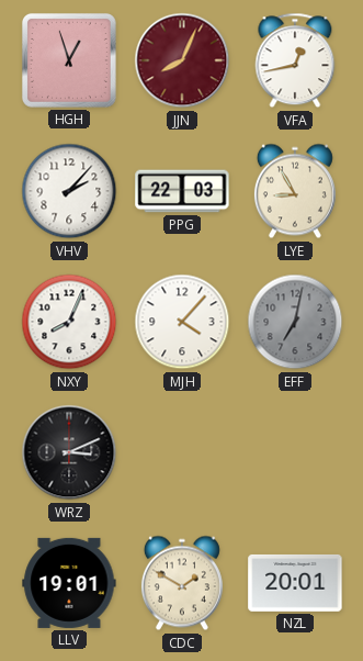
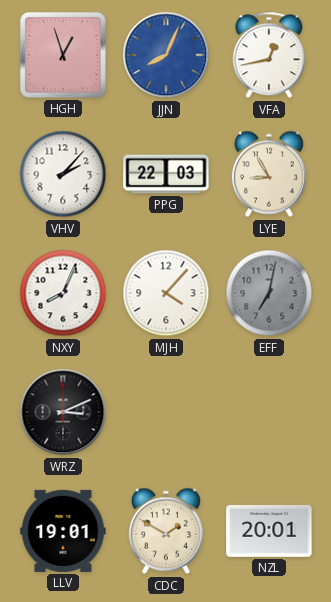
JJN dial: burgundy -> blue (166, 55)
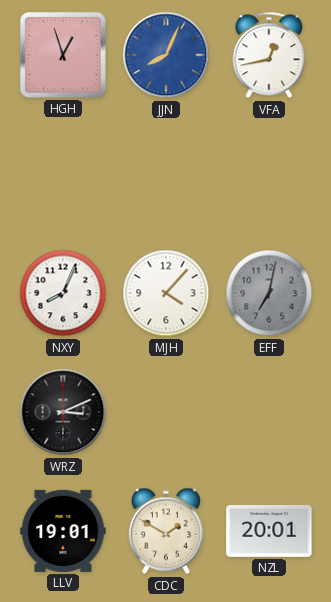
VHV: 2:07 -> none (63, 174)
PPG: 22:03 -> none (166, 174)
LYE: 8:55 -> none (269, 174)
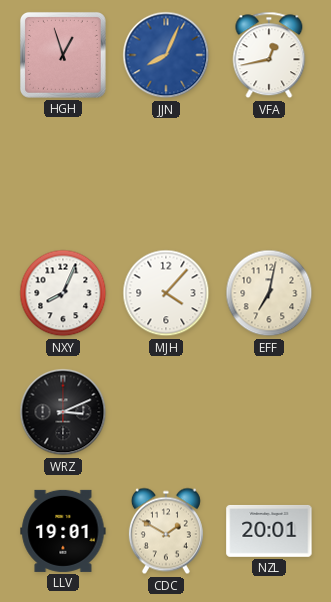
EFF dial: grey -> cream (269, 293)
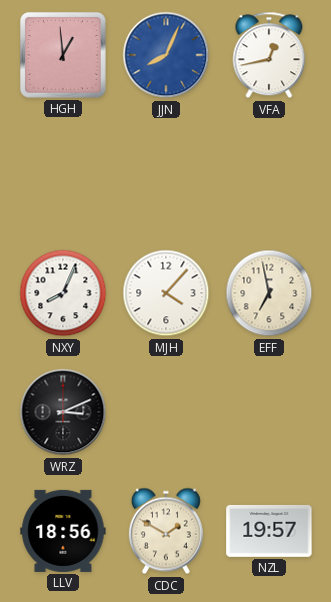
HGH: 12:57 -> 12:59 (63, 55)
EFF: 7:02 -> 6:58 (269, 293)
LLV: 19:01 -> 18:56 (63, 531)
NZL: 20:01 -> 19:57 (269, 531)
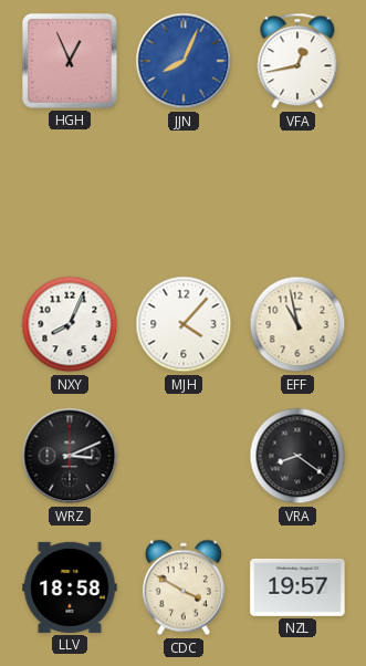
HGH: 12:59 -> 12:56 (70, 61)
EFF: 6:58 -> 10:58 (297, 324)
VRA: none -> 8:21 (297, 456)
LLV: 18:56 -> 18:58 (70, 587)
CDC: 1:50 -> 3:50 (184, 587)
